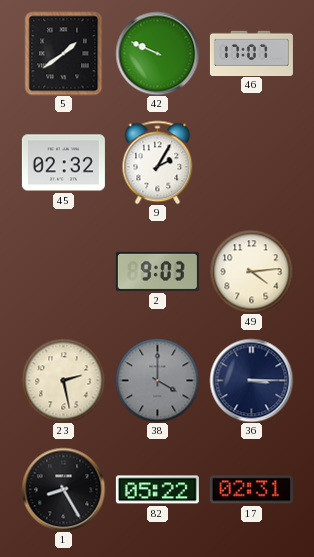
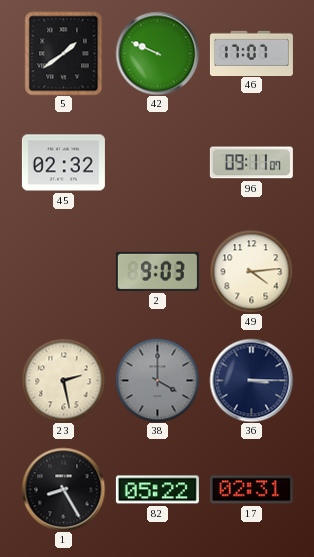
9: 2:05 -> none (158, 162)
96: none -> 09:11 (251, 163)
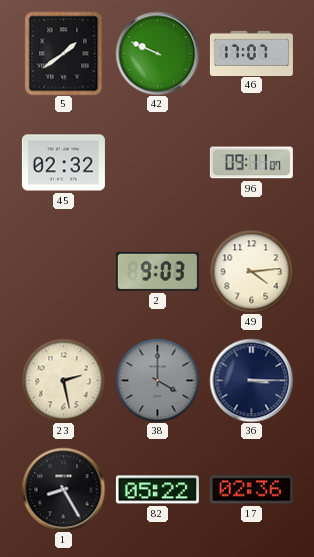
17: 02:31 -> 02:36 (251, 490)
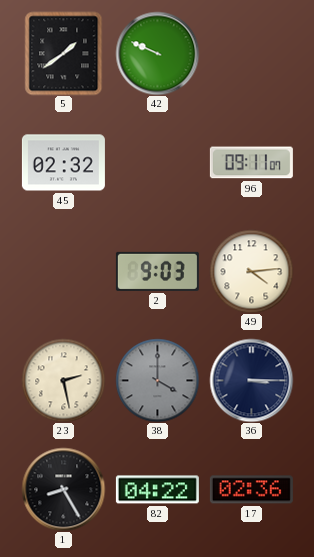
46: 17:07 -> none (251, 53)
82: 05:22 -> 04:22 (157, 490)
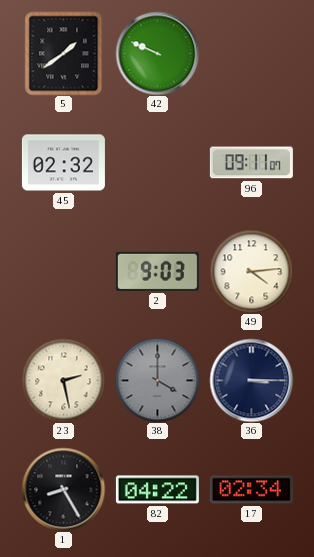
17: 02:36 -> 02:34 (251, 490)
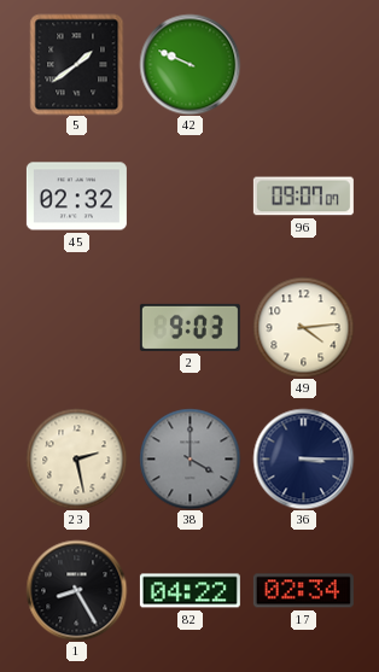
96: 09:11 -> 09:07 (303, 197)
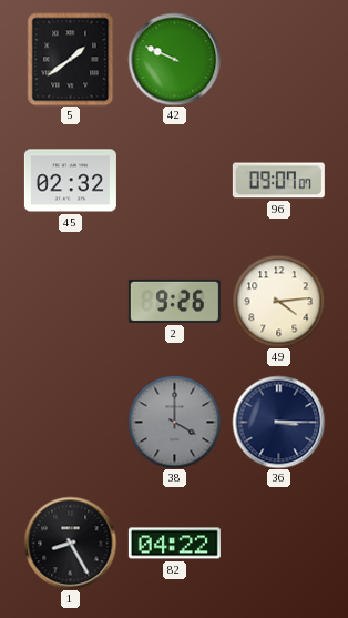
2: 9:03 -> 9:26 (174, 301)
23: 2:28 -> none (76, 458)
17: 02:34 -> none (303, 591)
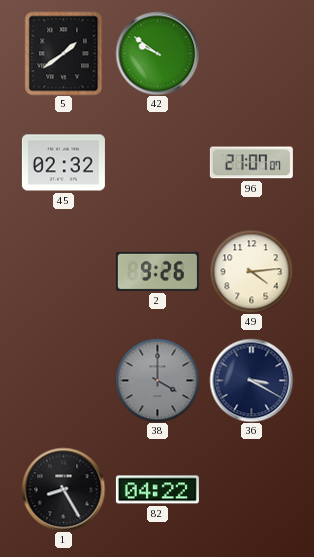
42: 9:49 -> 9:51 (157, 53)
96: 09:07 -> 21:07 (251, 163)
36: 3:15 -> 3:20 (251, 380)
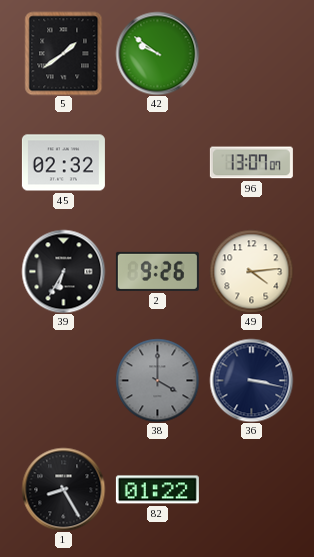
96: 21:07 -> 13:07 (251, 163)
39: none -> 6:35 (63, 271)
36: 3:20 -> 3:17 (251, 380)
82: 04:22 -> 01:22 (157, 490)
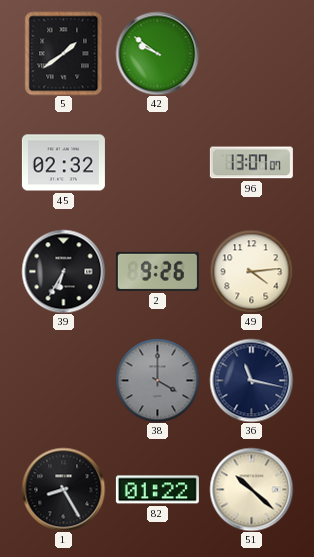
36: 3:17 -> 11:17 (251, 380)
51: none -> 10:22 (251, 489)
